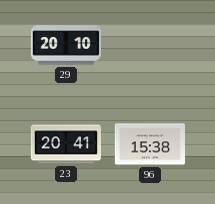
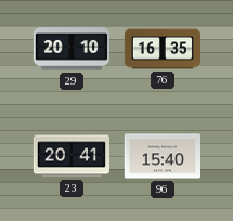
76: none -> 16:35 (161, 49)
96: 15:38 -> 15:40 (161, 156)
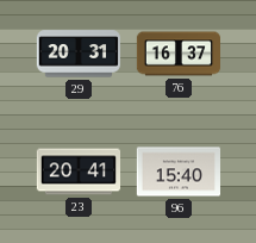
29: 20:10 -> 20:31 (79, 54)
76: 16:35 -> 16:37 (177, 54)
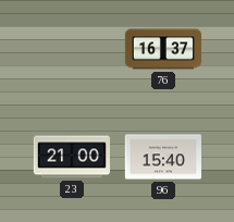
29: 20:31 -> none (79, 54)
23: 20:41 -> 21:00 (71, 157)
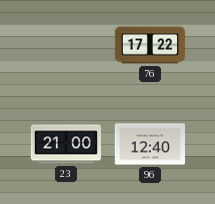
76: 16:37 -> 17:22 (149, 45)
96: 15:40 -> 12:40 (149, 144)
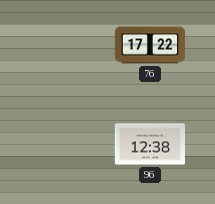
23: 21:00 -> none (65, 144)
96: 12:40 -> 12:38 (149, 144)
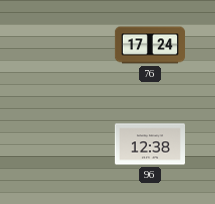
76: 17:22 -> 17:24 (149, 45)
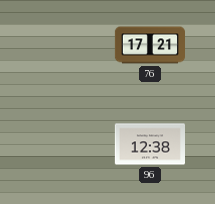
76: 17:24 -> 17:21 (149, 45)
